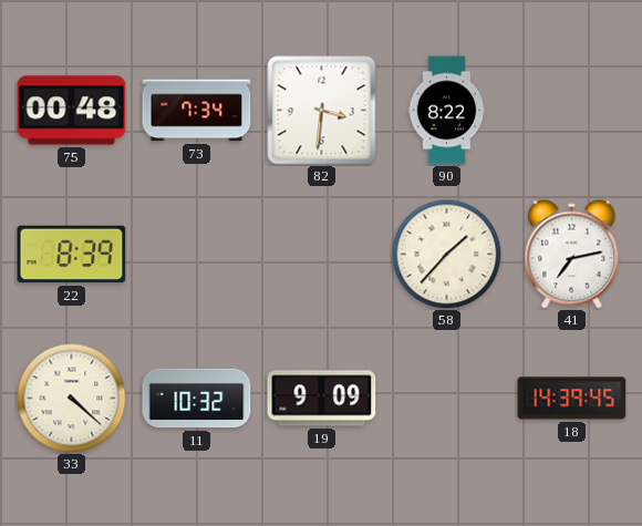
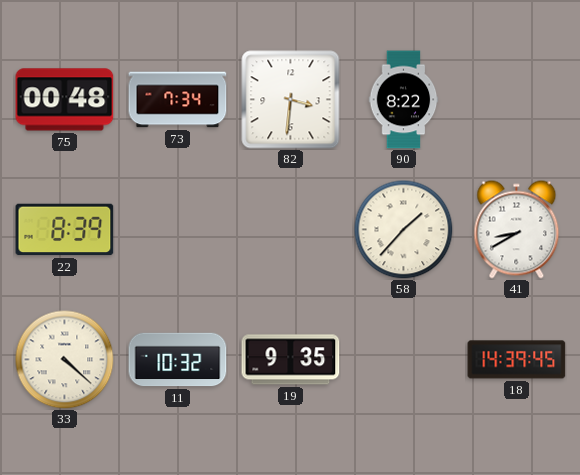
41: 7:13 -> 8:40 (517, 230)
19: 9:09 -> 9:35 (291, 360)
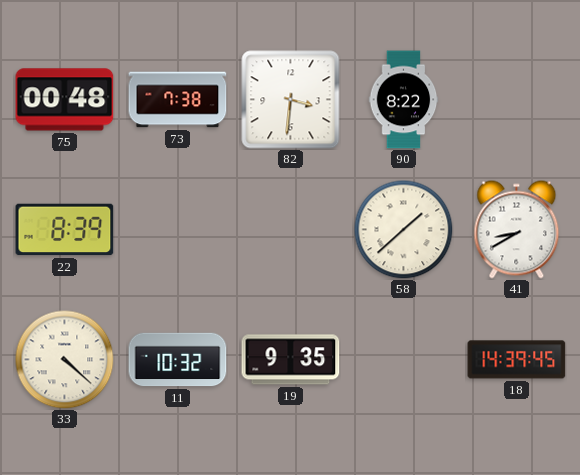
73: 7:34 -> 7:38 (178, 100)
58: 1:37 -> 1:38 (404, 230)
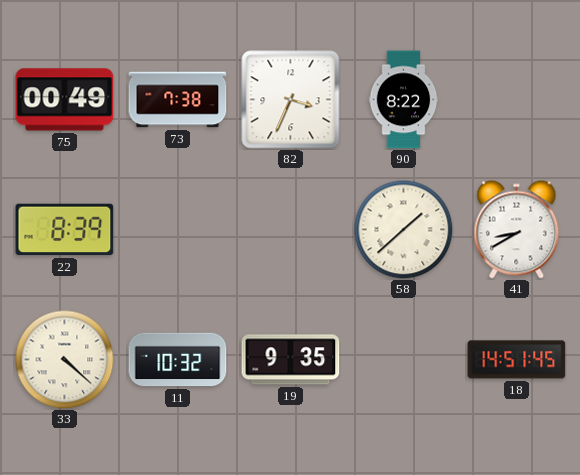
75: 00:48 -> 00:49 (65, 100)
82: 3:31 -> 3:34 (291, 100)
18: 14:39 -> 14:51 (517, 360)
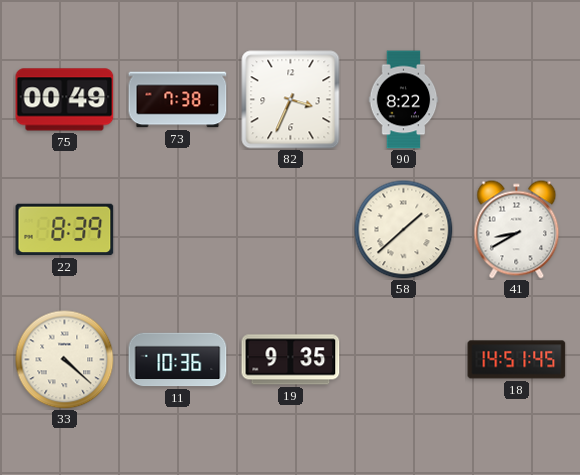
11: 10:32 -> 10:36 (178, 360)
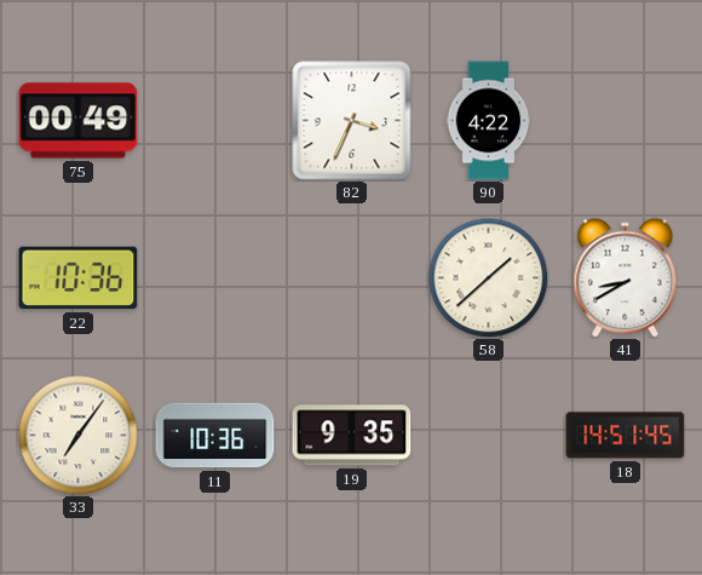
73: 7:38 -> none (178, 100)
90: 8:22 -> 4:22 (489, 121)
22: 8:39 -> 10:36 (79, 278)
33: 4:22 -> 7:06 (79, 436)
